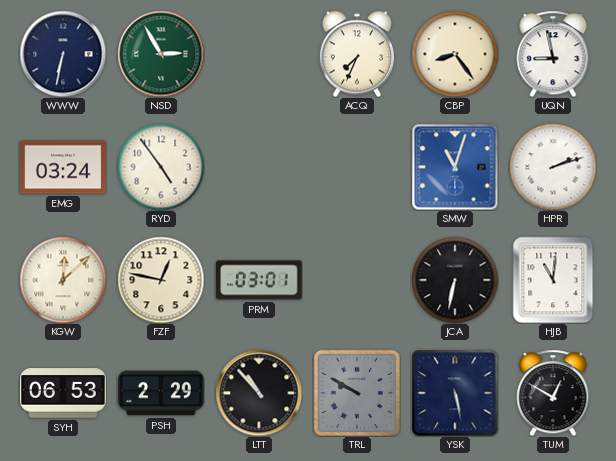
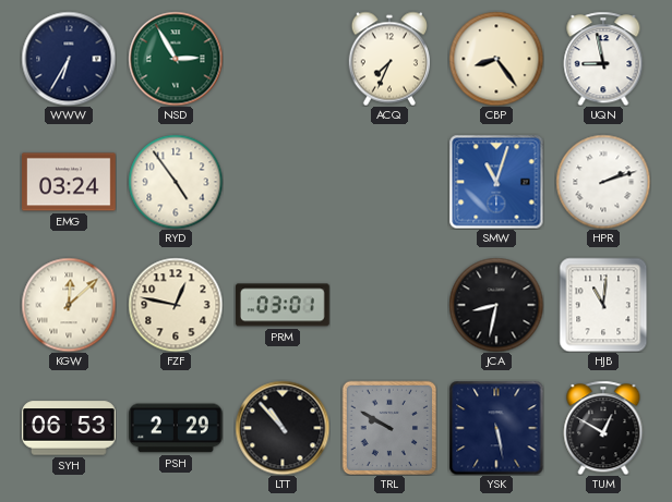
WWW: 6:32 -> 6:35 (69, 59)
JCA: 6:32 -> 8:32 (496, 305)
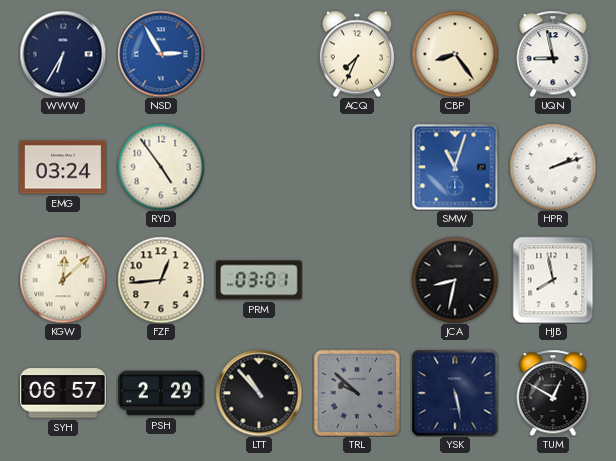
NSD dial: green -> blue (161, 54)
FZF: 12:47 -> 12:44 (161, 280)
HJB: 11:01 -> 7:58 (553, 280)
SYH: 06:53 -> 06:57 (64, 393)
TRL: 9:50 -> 9:52 (357, 393)
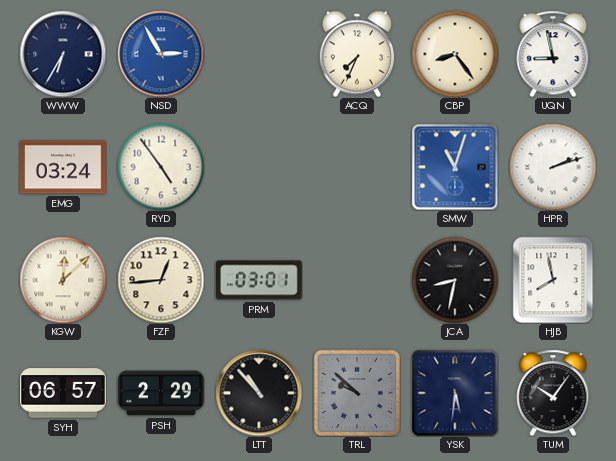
YSK: 5:28 -> 5:31 (455, 393)
TUM: 12:50 -> 10:06 (553, 393)
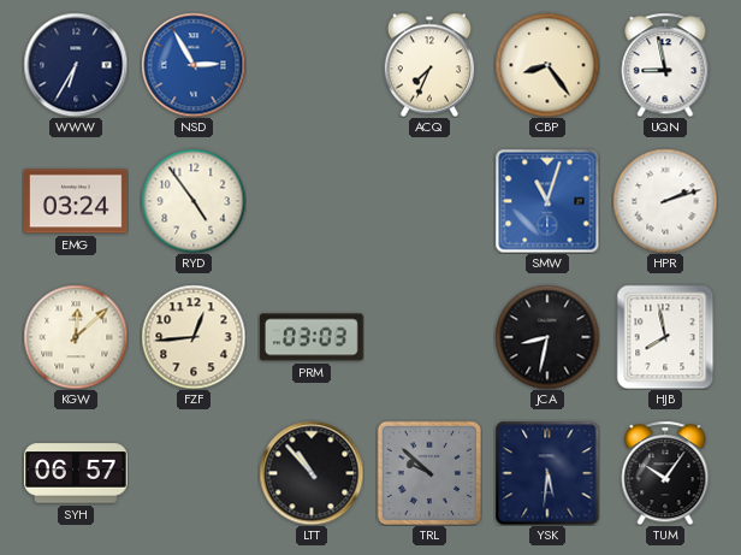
PRM: 03:01 -> 03:03 (312, 337)
PSH: 2:29 -> none (162, 393)
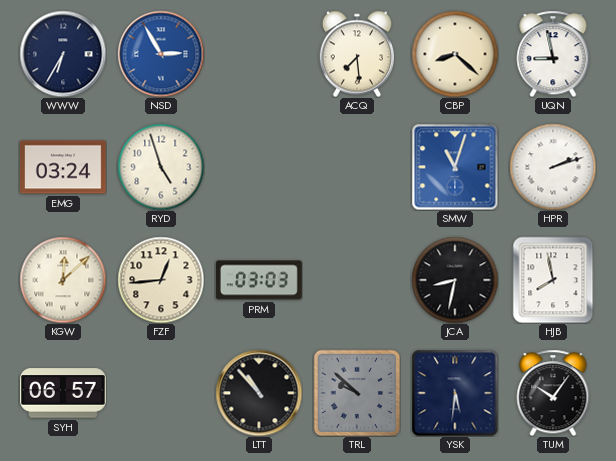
ACQ: 7:34 -> 7:29 (356, 54)
CBP: 8:24 -> 8:22 (455, 54)
RYD: 4:54 -> 4:57 (161, 167)
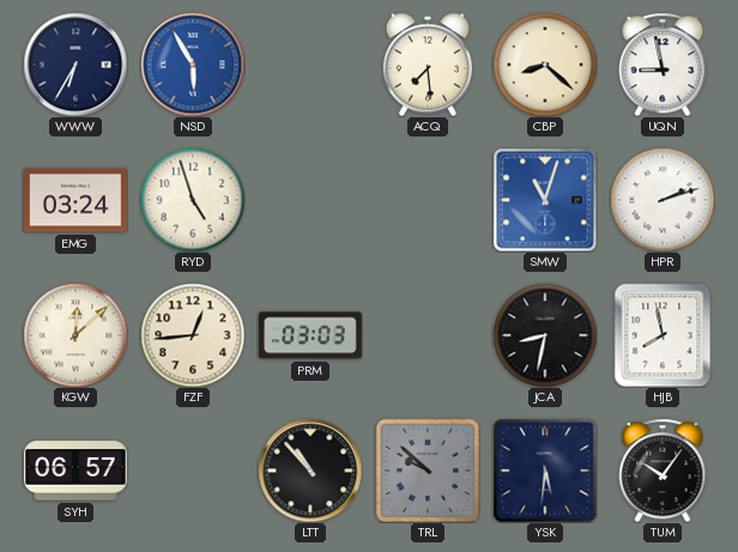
NSD: 2:55 -> 5:55 (193, 65)
